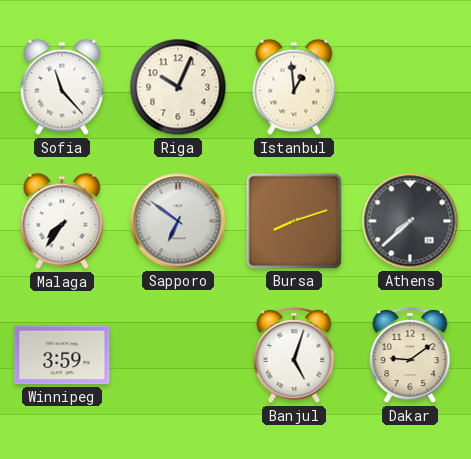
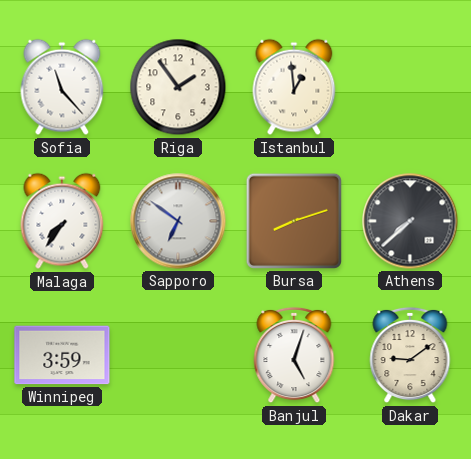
Riga: 10:04 -> 1:54 (178, 87)
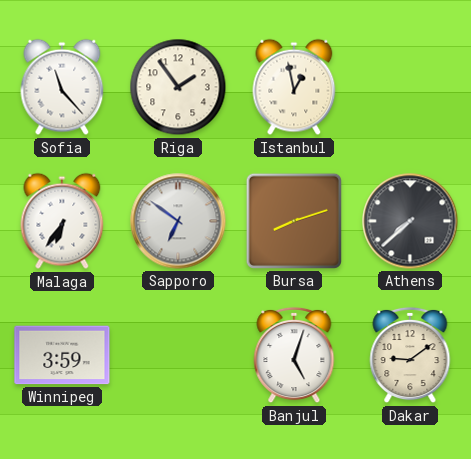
Istanbul: 12:59 -> 12:58 (294, 87)
Malaga: 7:36 -> 6:36 (62, 221)
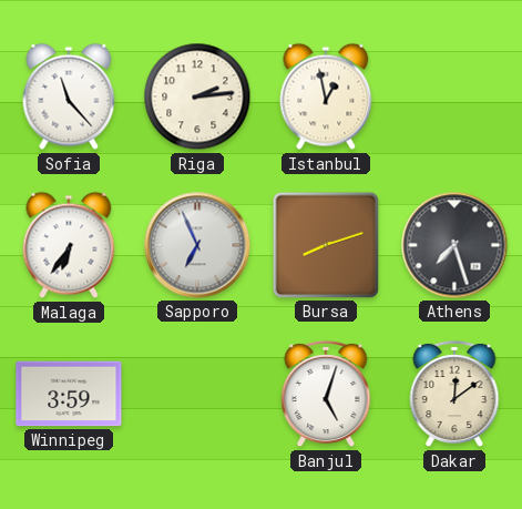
Riga: 1:54 -> 2:14 (197, 96)
Sapporo: 6:51 -> 6:56 (197, 245)
Athens: 7:38 -> 7:27 (454, 245)
Dakar: 9:09 -> 12:09 (454, 394)
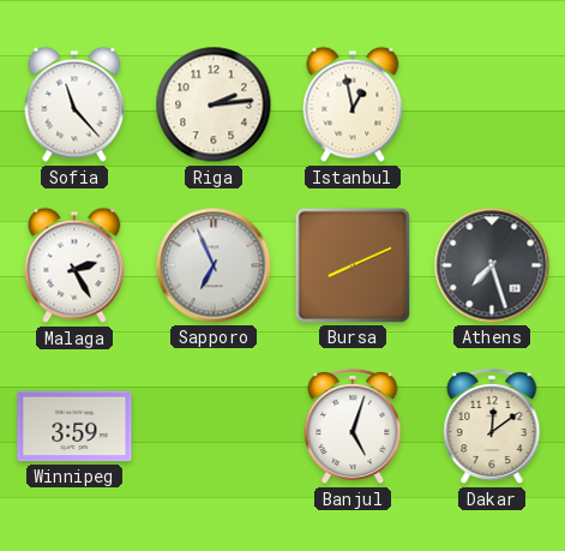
Malaga: 6:36 -> 2:25 (74, 265)
Bursa: 8:12 -> 8:11 (353, 265)
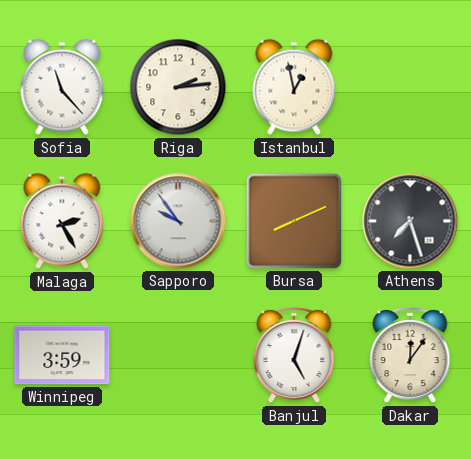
Sapporo: 6:56 -> 9:54 (178, 221)
Dakar: 12:09 -> 12:06 (410, 355)
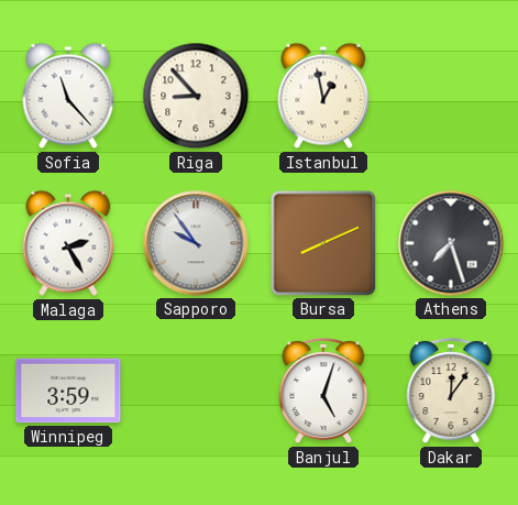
Riga: 2:14 -> 8:53 (196, 96)
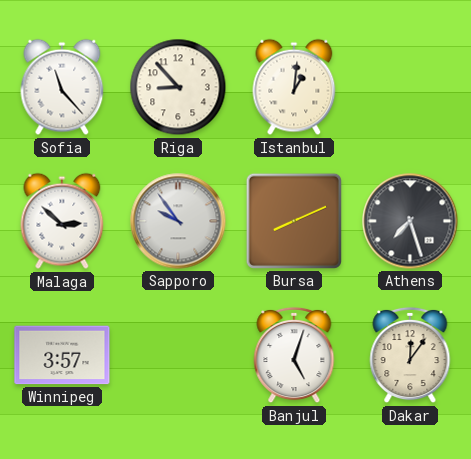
Istanbul: 12:58 -> 1:01 (294, 87)
Malaga: 2:25 -> 2:52 (62, 221)
Winnipeg: 3:59 -> 3:57 (62, 355)
